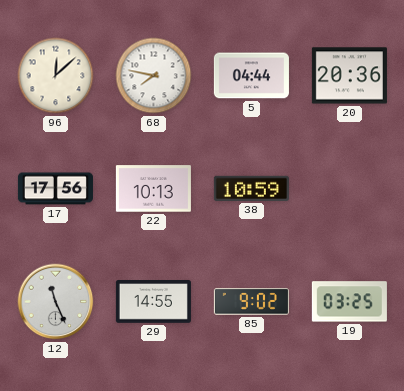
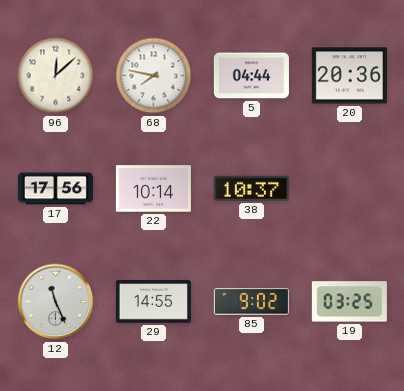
22: 10:13 -> 10:14 (153, 189)
38: 10:59 -> 10:37 (251, 188)
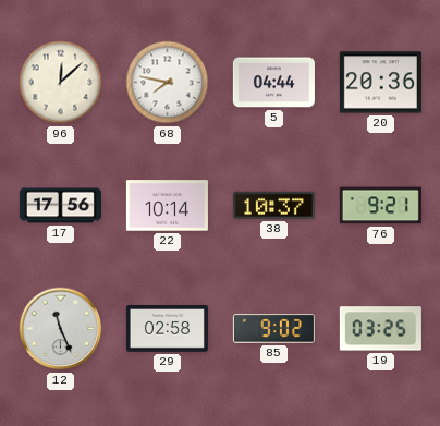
76: none -> 9:21 (380, 206)
29: 14:55 -> 02:58 (167, 329)
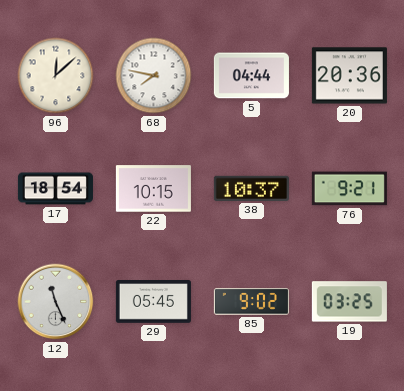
17: 17:56 -> 18:54 (55, 189)
22: 10:14 -> 10:15 (153, 189)
29: 02:58 -> 05:45 (153, 302)
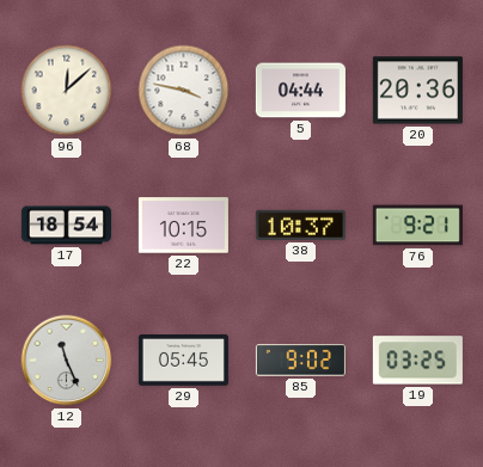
68: 7:47 -> 3:47 (184, 91)
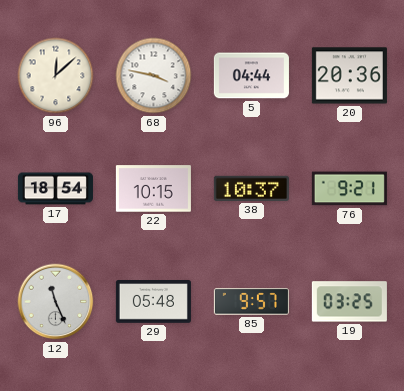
29: 05:45 -> 05:48 (153, 302)
85: 9:02 -> 9:57 (251, 302)
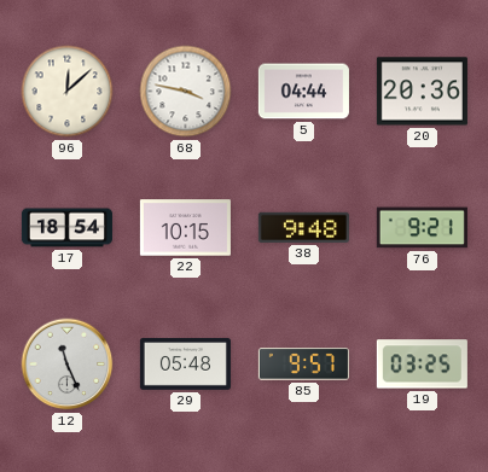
38: 10:37 -> 9:48 (303, 227)
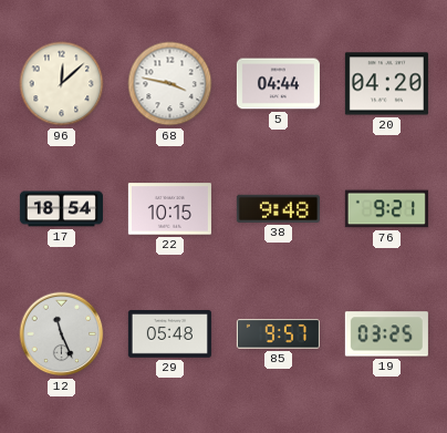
20: 20:36 -> 04:20 (386, 84)
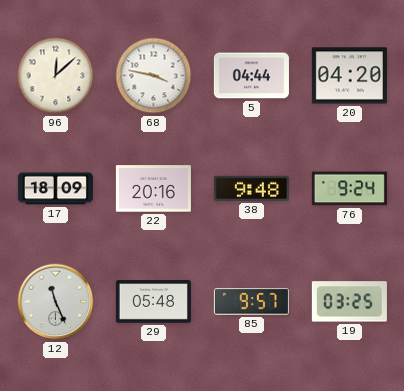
17: 18:54 -> 18:09 (55, 189)
22: 10:15 -> 20:16 (153, 189)
76: 9:21 -> 9:24 (349, 189)
